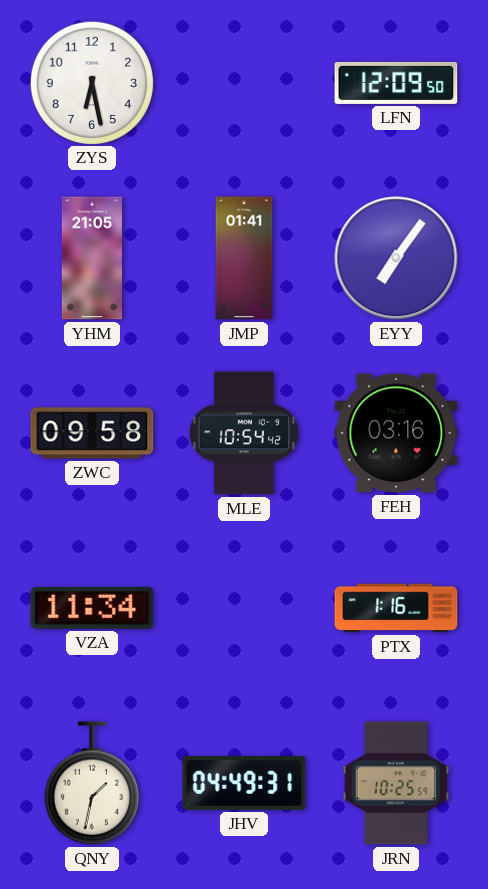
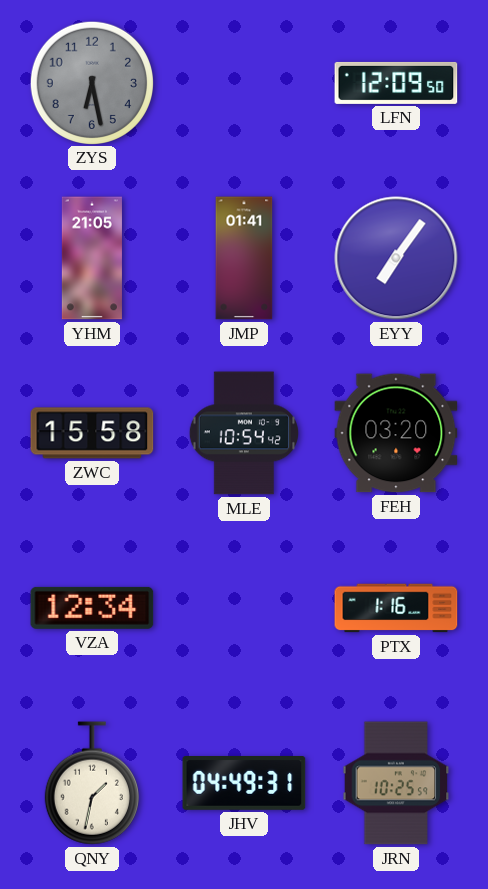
ZYS dial: white -> grey (91, 82)
ZWC: 09:58 -> 15:58 (92, 433)
FEH: 03:16 -> 03:20 (396, 433)
VZA: 11:34 -> 12:34 (92, 608)
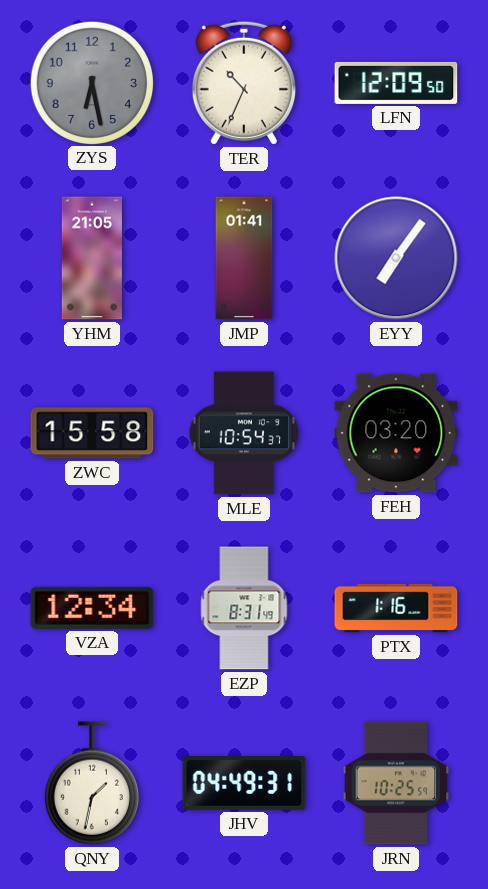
TER: none -> 10:34 (244, 83)
MLE: 10:54:42 -> 10:54:37 (244, 433)
EZP: none -> 8:31 (244, 608)
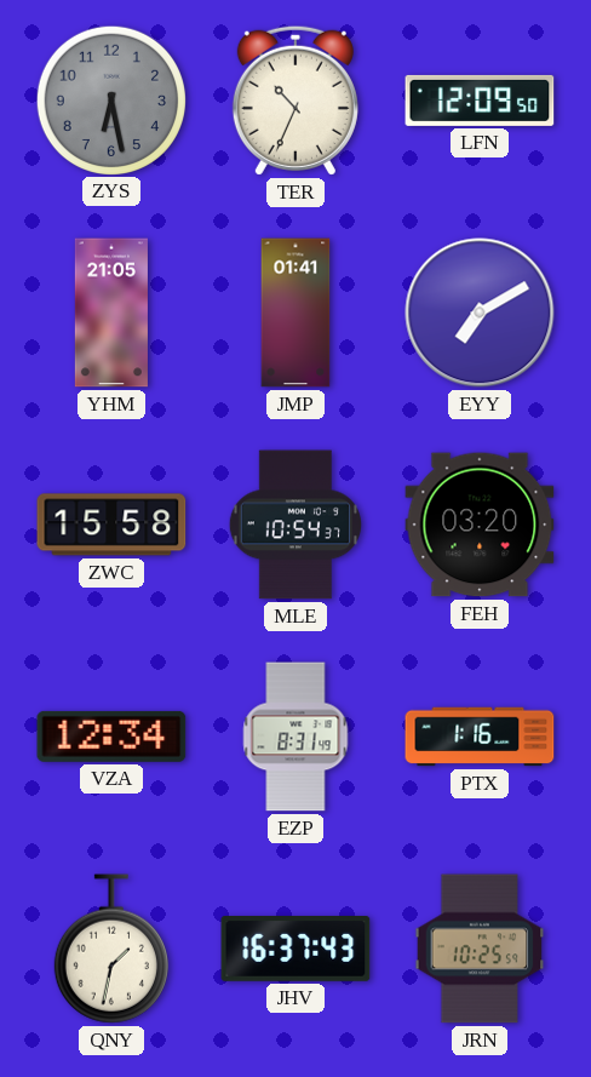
EYY: 7:06 -> 7:10 (480, 313)
JHV: 04:49 -> 16:37 (295, 950)
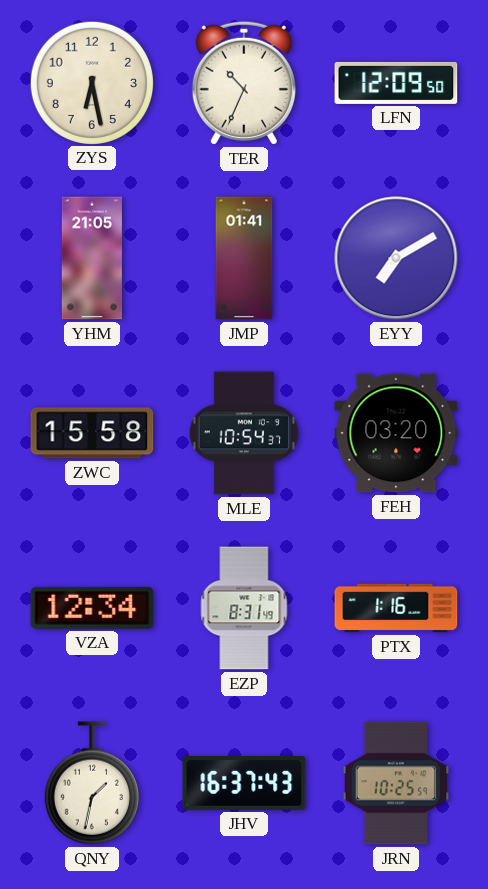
ZYS dial: grey -> cream (91, 82)
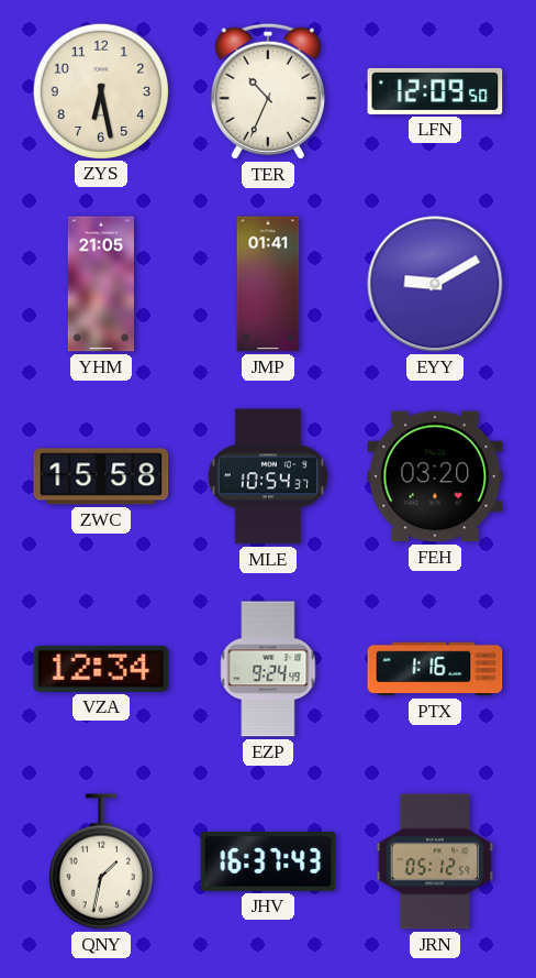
EYY: 7:10 -> 9:10 (435, 284)
EZP: 8:31 -> 9:24 (268, 669)
JRN: 10:25 -> 05:12 (435, 861)
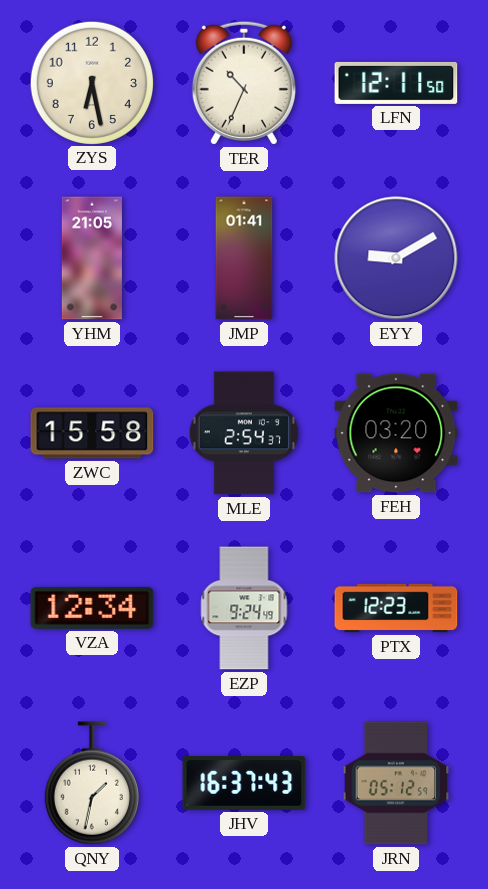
LFN: 12:09 -> 12:11 (396, 83)
MLE: 10:54 -> 2:54 (244, 433)
PTX: 1:16 -> 12:23 (396, 608)
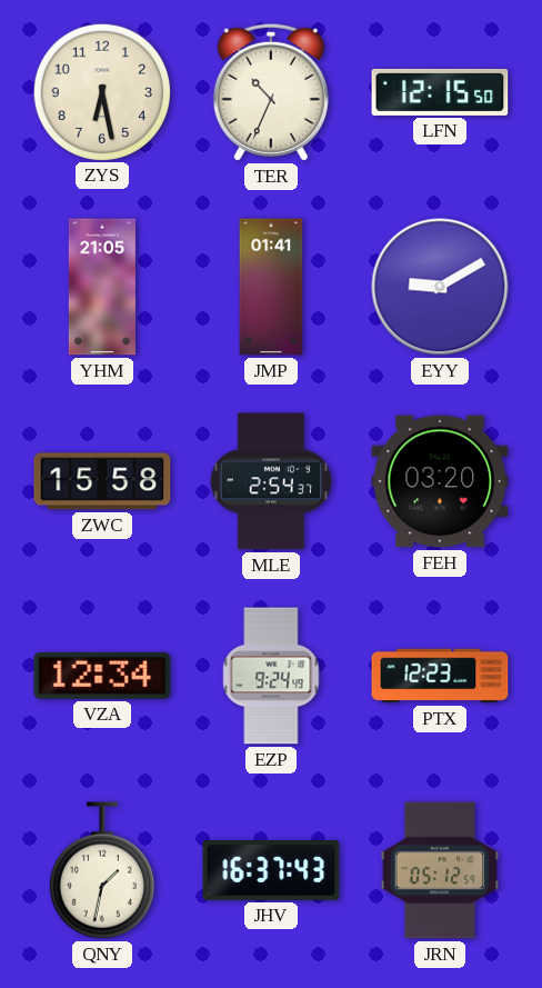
LFN: 12:11 -> 12:15 (440, 92)
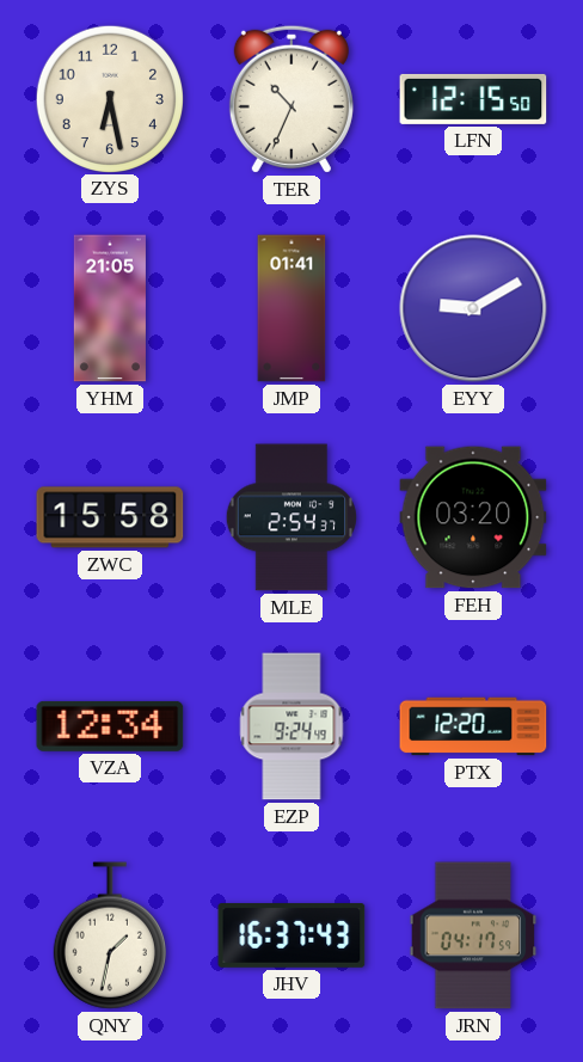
PTX: 12:23 -> 12:20 (473, 726)
JRN: 05:12 -> 04:17 (473, 935)
